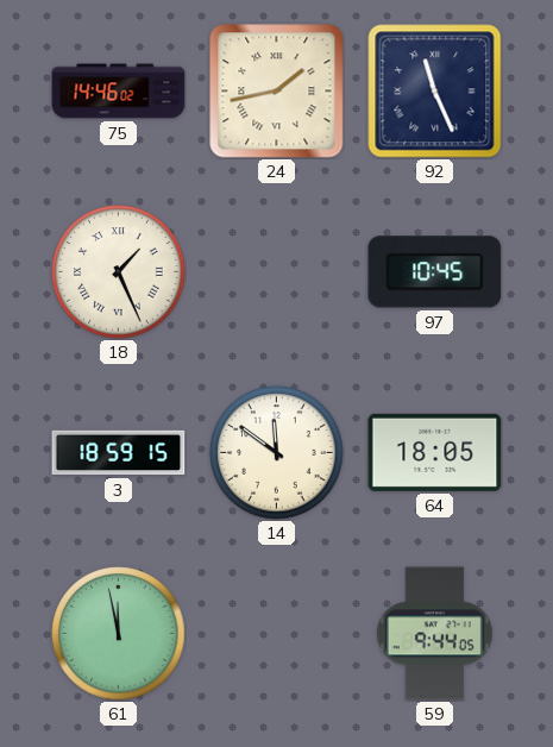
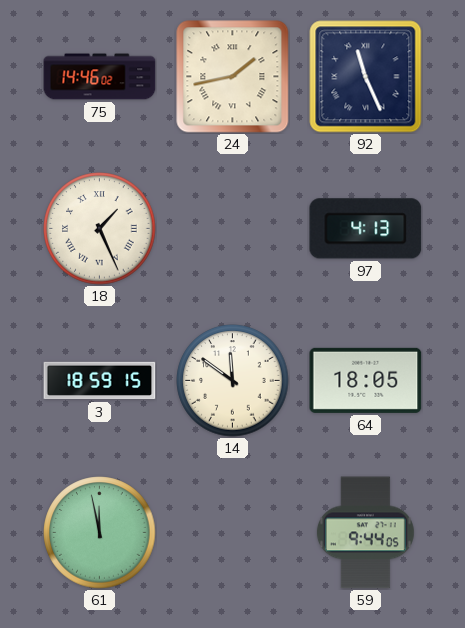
97: 10:45 -> 4:13 (366, 229)
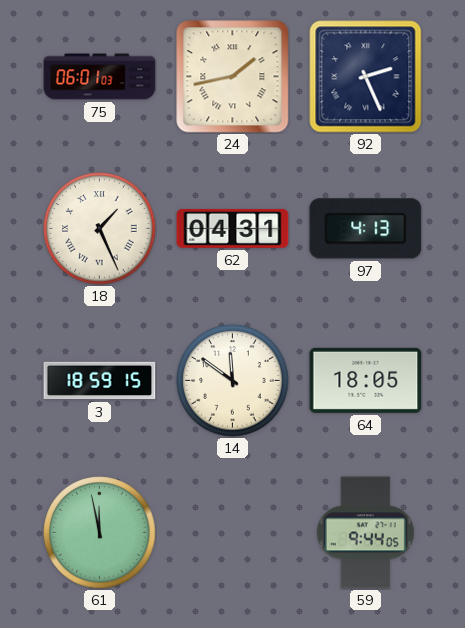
75: 14:46 -> 06:01 (100, 77)
92: 11:26 -> 2:26 (366, 77)
62: none -> 04:31 (233, 228)
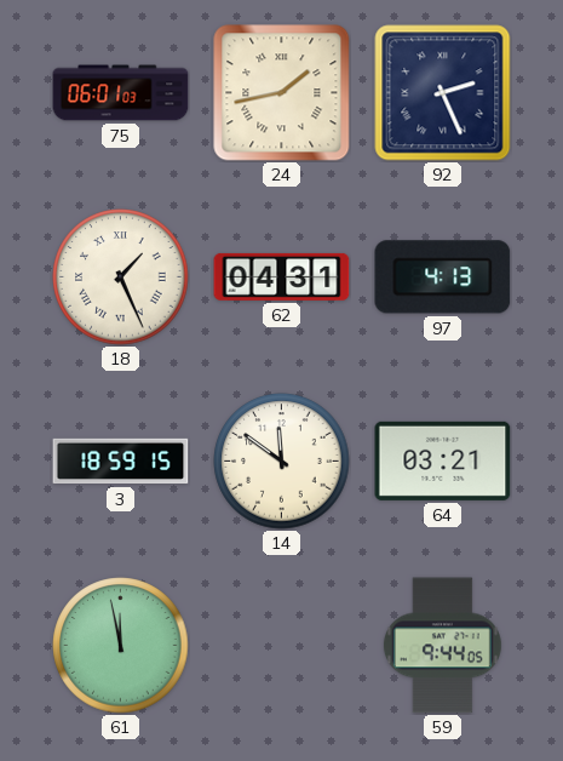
64: 18:05 -> 03:21 (443, 460)
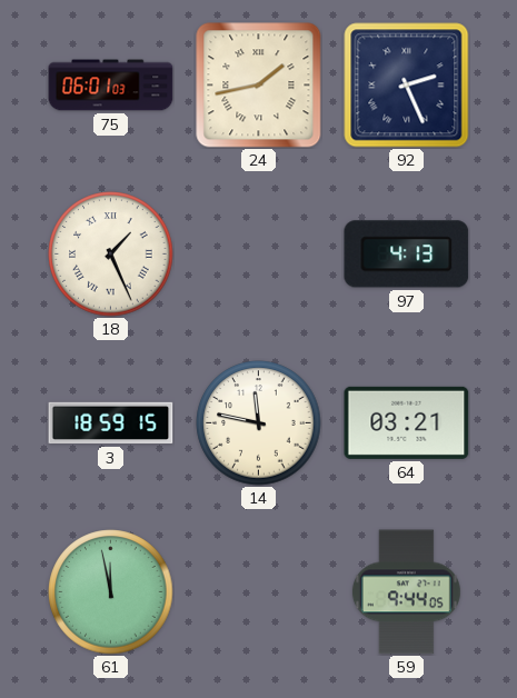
62: 04:31 -> none (282, 276)
14: 11:51 -> 11:47 (259, 423)
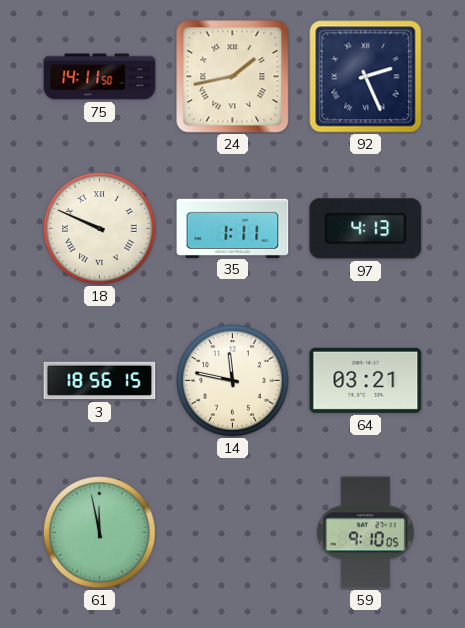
75: 06:01 -> 14:11 (100, 77)
18: 1:26 -> 9:49 (100, 229)
35: none -> 1:11 (233, 228)
3: 18:59 -> 18:56 (100, 381)
59: 9:44 -> 9:10 (365, 533)
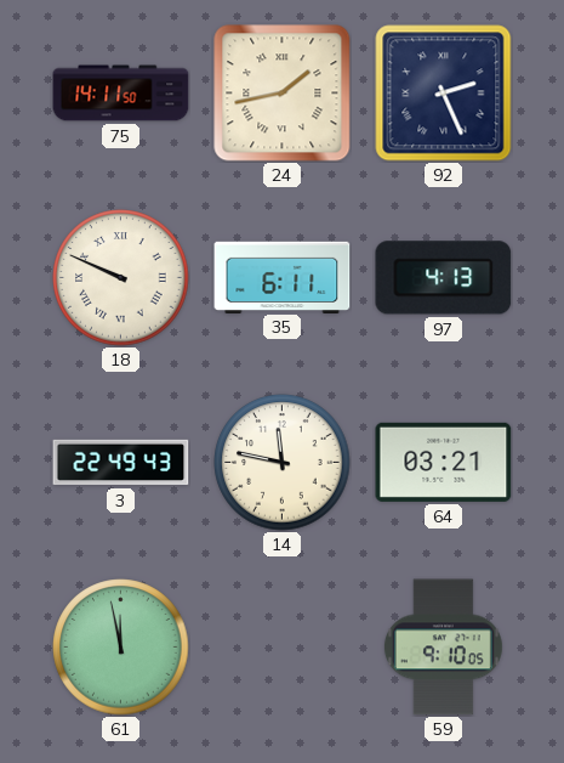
35: 1:11 -> 6:11 (283, 277)
3: 18:56 -> 22:49 (121, 463)
